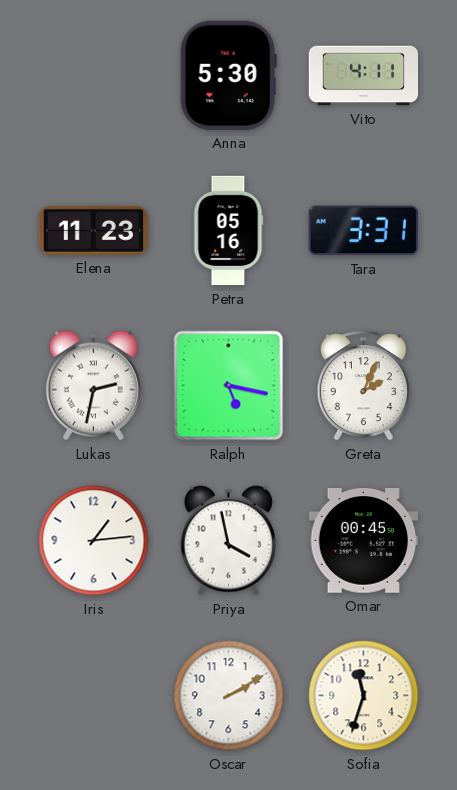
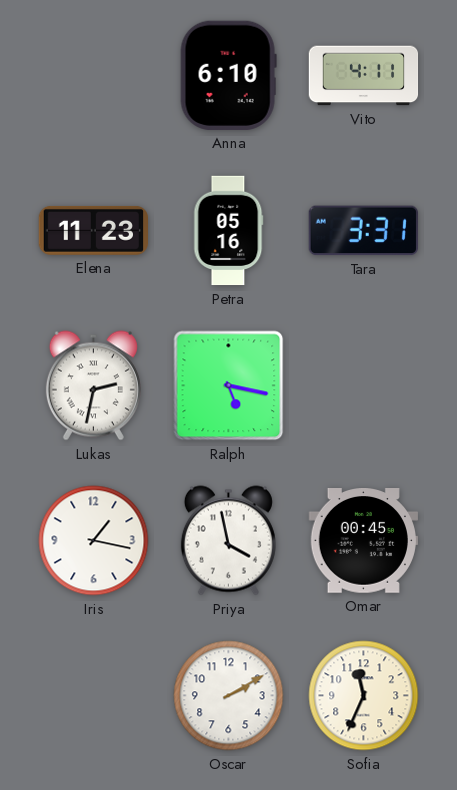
Anna: 5:30 -> 6:10 (228, 75)
Greta: 2:04 -> none (363, 386)
Iris: 1:14 -> 1:17 (94, 541)
Sofia: 11:33 -> 11:34 (364, 696)
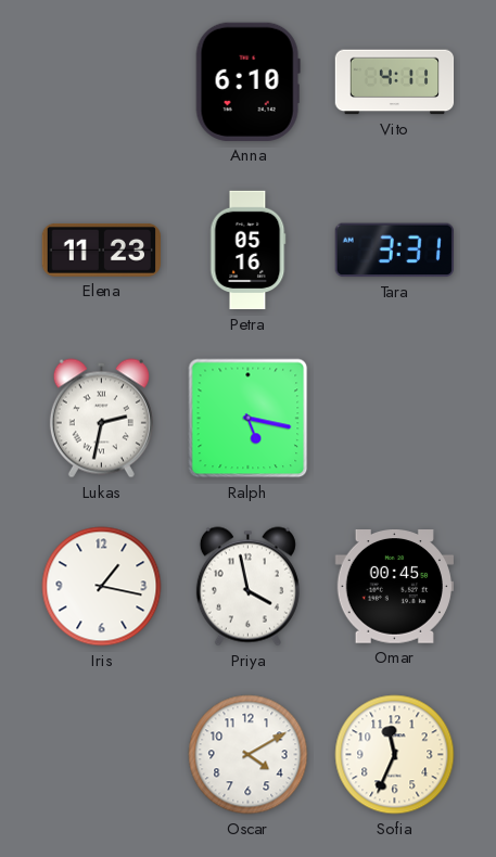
Oscar: 2:10 -> 4:10 (249, 755)
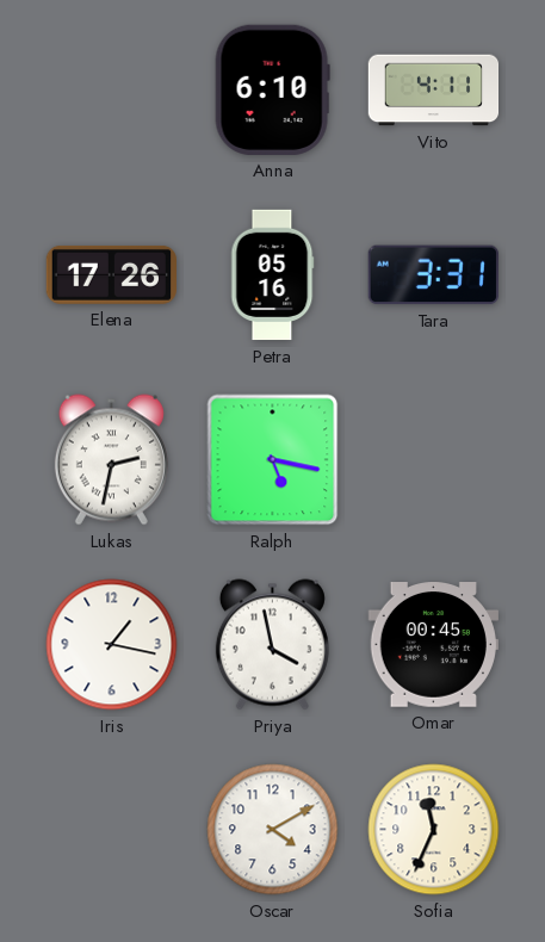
Elena: 11:23 -> 17:26 (111, 274)
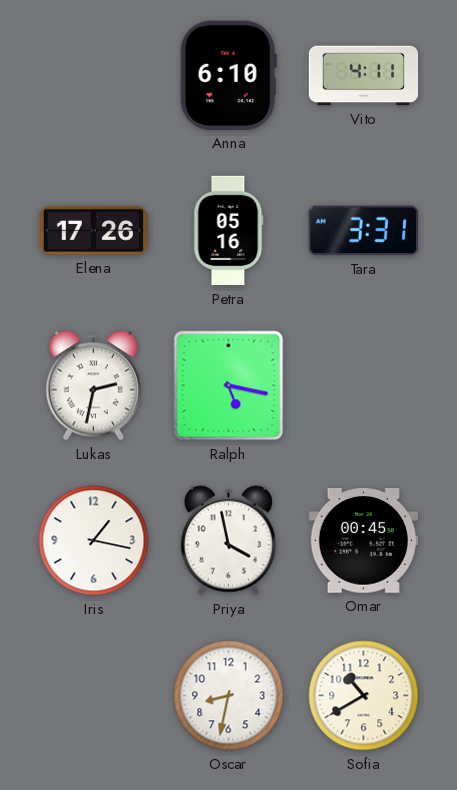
Oscar: 4:10 -> 8:32 (229, 696)
Sofia: 11:34 -> 10:40 (364, 696)
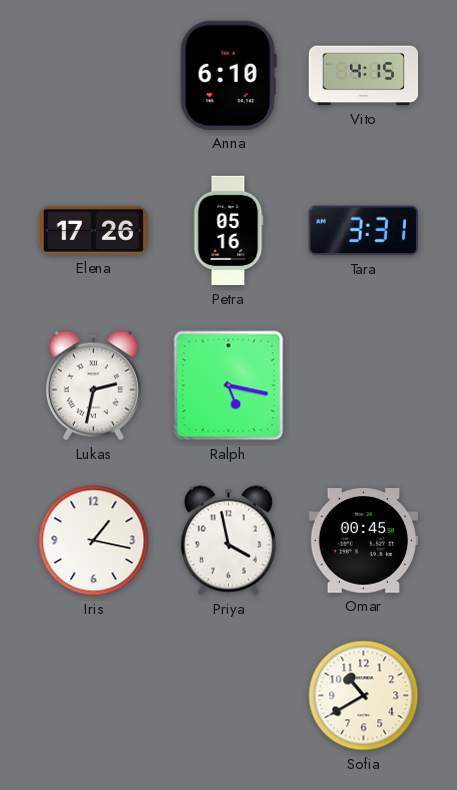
Vito: 4:11 -> 4:15 (364, 76)
Oscar: 8:32 -> none (229, 696)
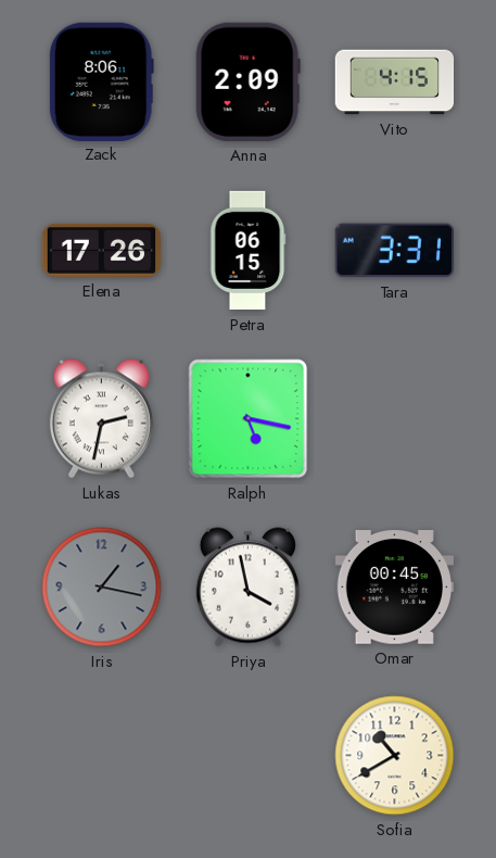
Zack: none -> 8:06 (101, 81)
Anna: 6:10 -> 2:09 (247, 81)
Petra: 05:16 -> 06:15 (249, 251)
Iris dial: white -> grey (102, 588)
